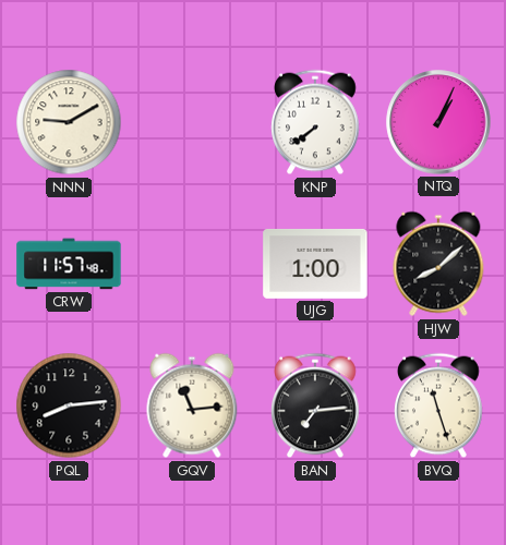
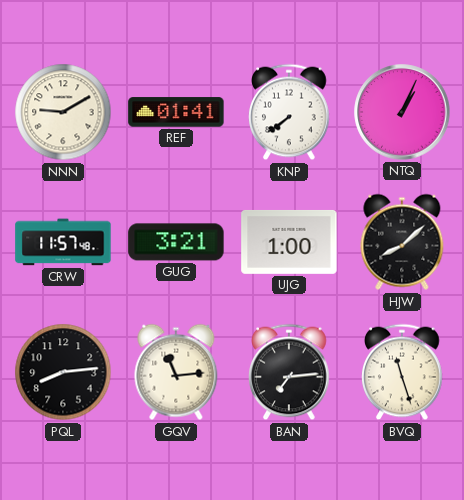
REF: none -> 01:41 (176, 112)
GUG: none -> 3:21 (176, 242)
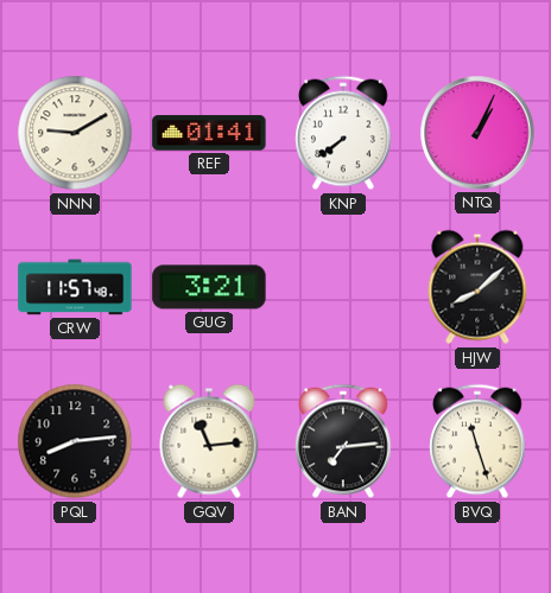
UJG: 1:00 -> none (289, 242)
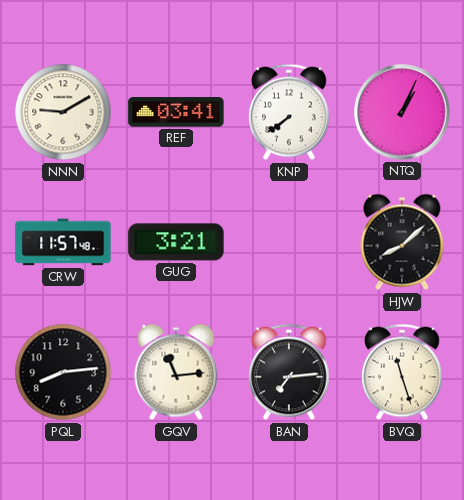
REF: 01:41 -> 03:41 (176, 112)
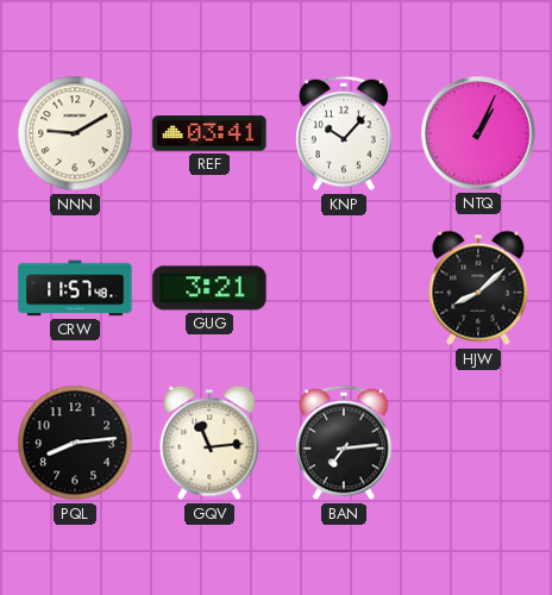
KNP: 7:39 -> 10:07 (345, 133)
BVQ: 11:27 -> none (403, 372)
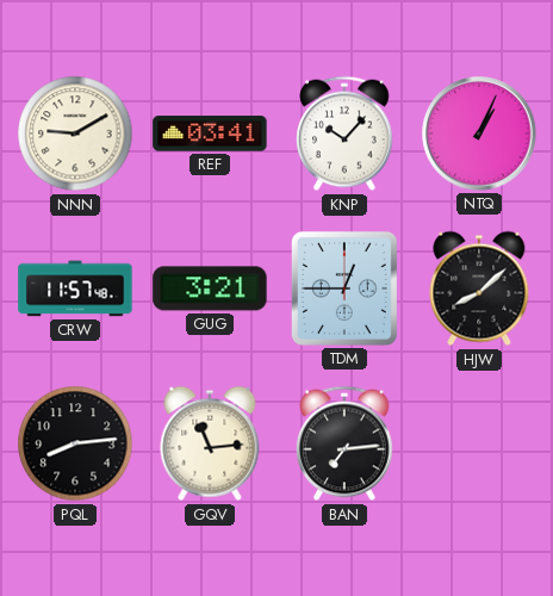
TDM: none -> 12:45 (344, 288)
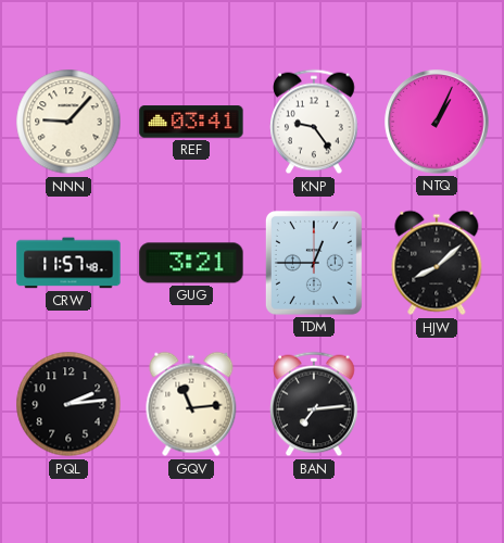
NNN: 9:10 -> 9:07 (68, 122)
KNP: 10:07 -> 9:24 (315, 122)
PQL: 8:14 -> 2:14 (68, 404)
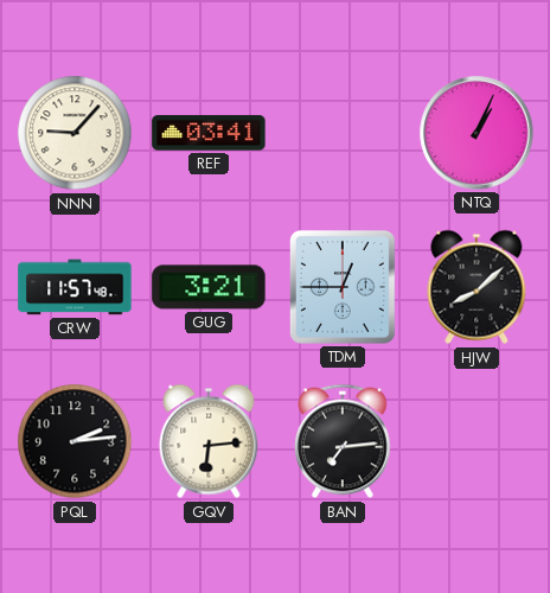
KNP: 9:24 -> none (315, 122)
GQV: 11:14 -> 6:14 (209, 441)
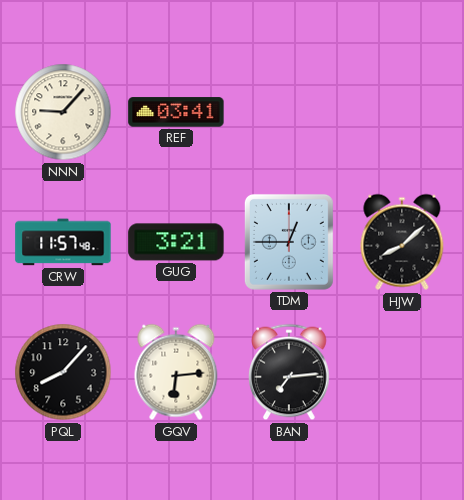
NTQ: 1:04 -> none (477, 133)
PQL: 2:14 -> 8:07 (63, 372)
